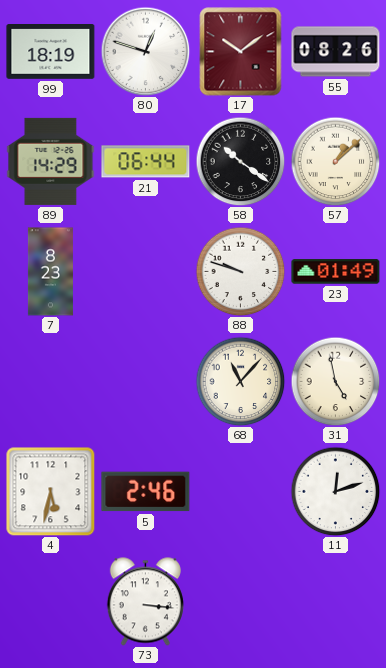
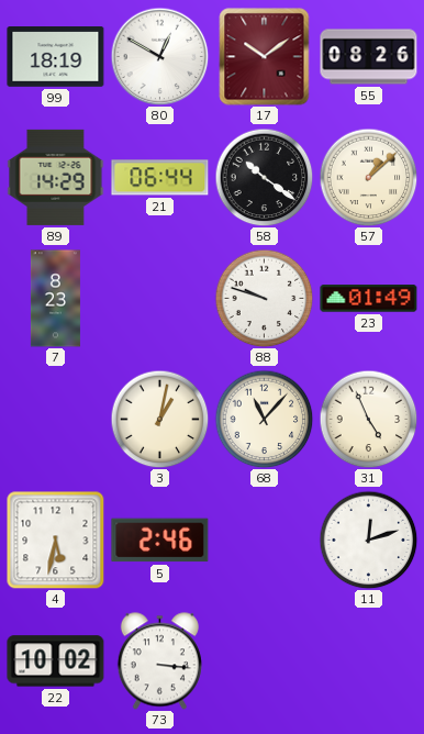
80: 12:48 -> 12:50 (159, 56)
3: none -> 1:02 (159, 419)
31: 4:58 -> 4:56 (368, 419)
22: none -> 10:02 (56, 661)
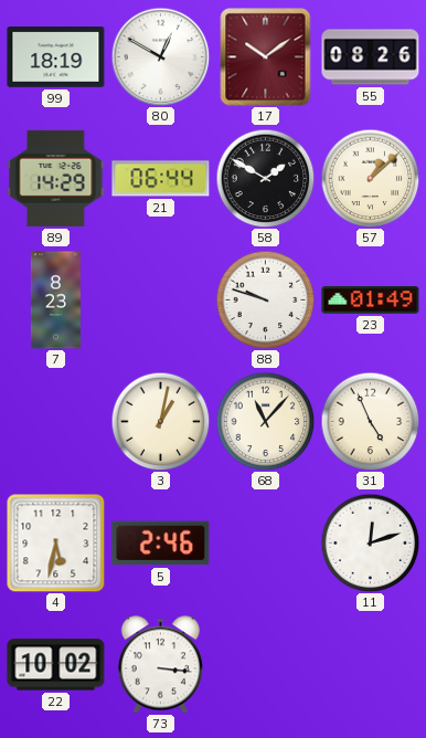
58: 10:21 -> 1:50 (265, 178)
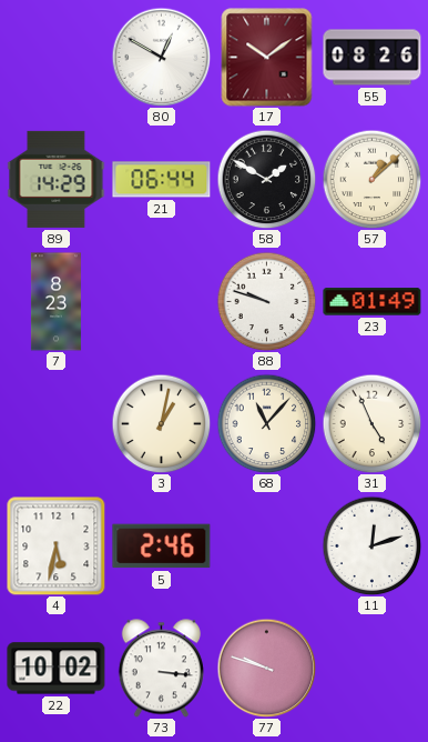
99: 18:19 -> none (56, 57)
77: none -> 9:48 (266, 668)
